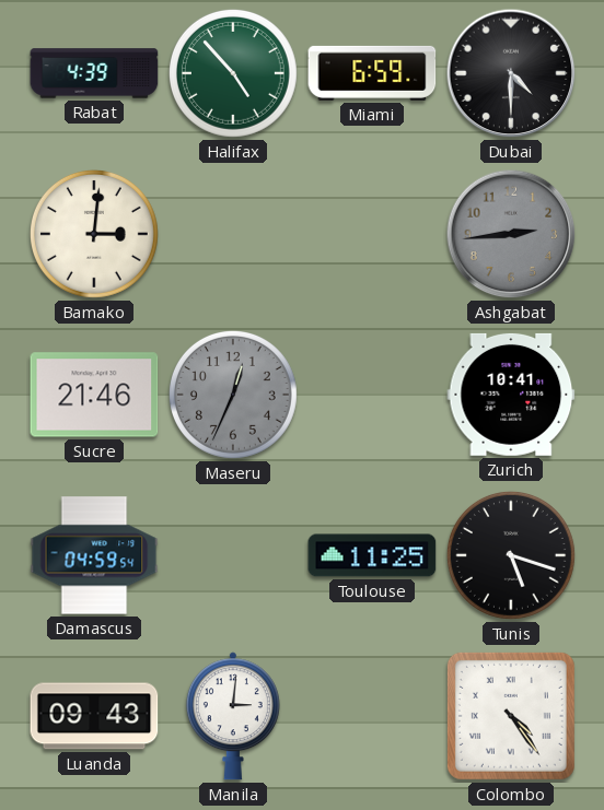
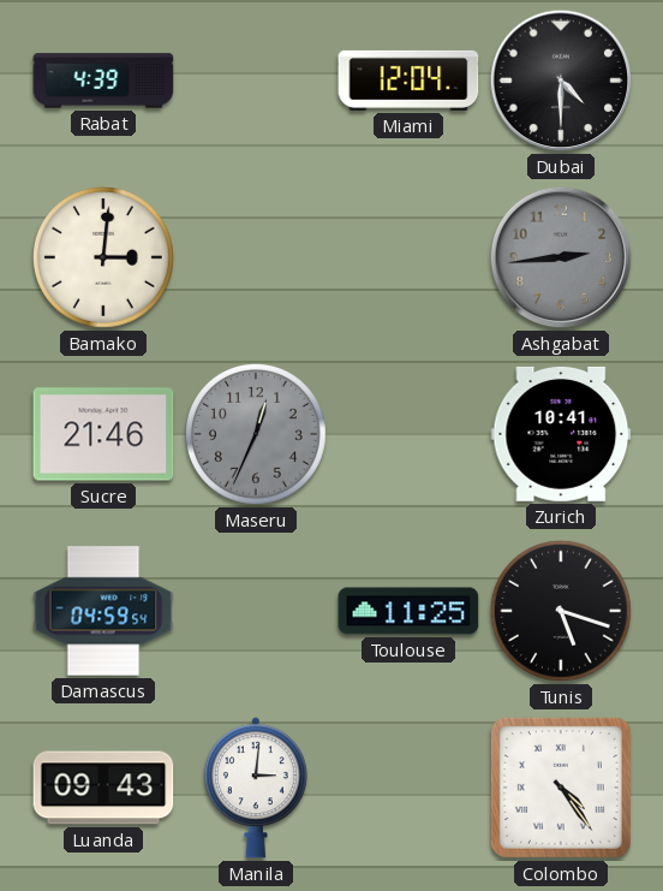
Halifax: 4:53 -> none (233, 73)
Miami: 6:59 -> 12:04 (408, 81)
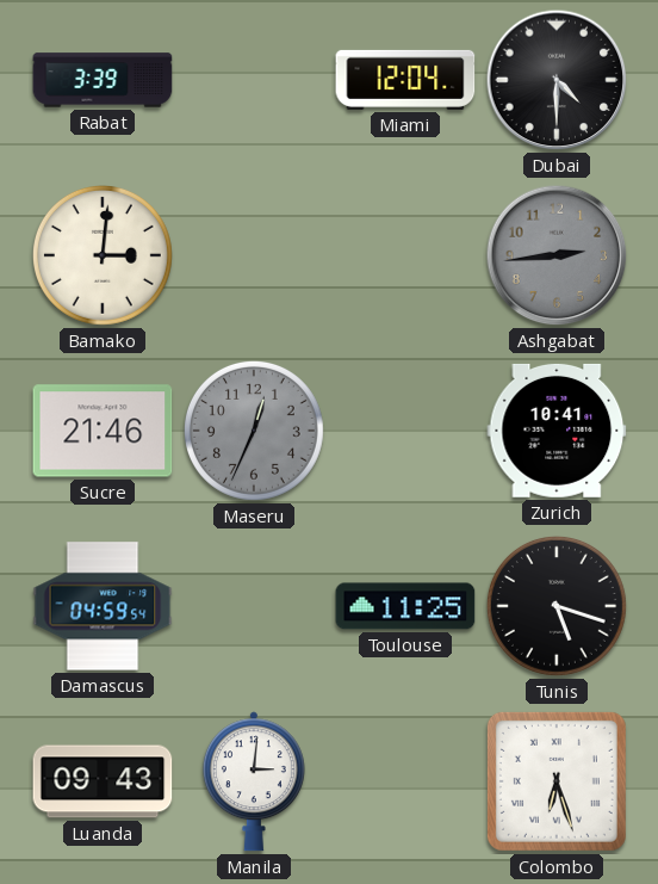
Rabat: 4:39 -> 3:39 (103, 80)
Colombo: 4:24 -> 6:27 (557, 781)
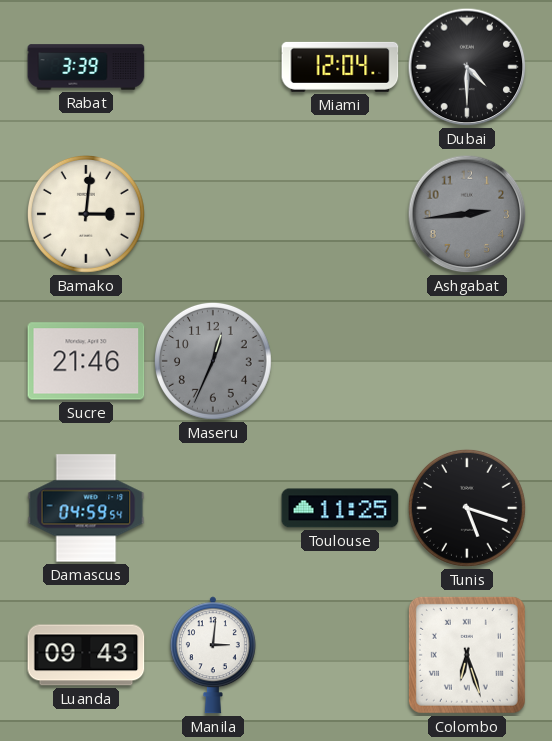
Zurich: 10:41 -> none (557, 431)
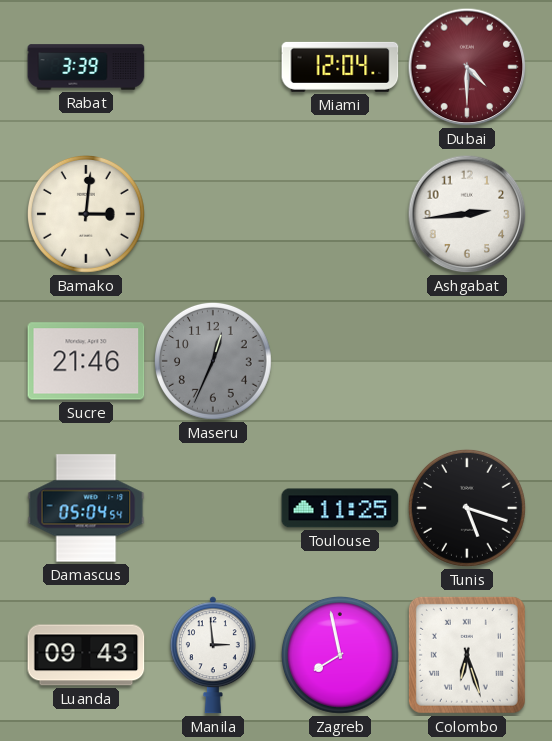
Dubai dial: black -> burgundy (467, 67)
Ashgabat dial: grey -> white (467, 214)
Damascus: 04:59 -> 05:04 (86, 508)
Manila: 3:01 -> 2:59 (213, 655)
Zagreb: none -> 7:58 (340, 655)
